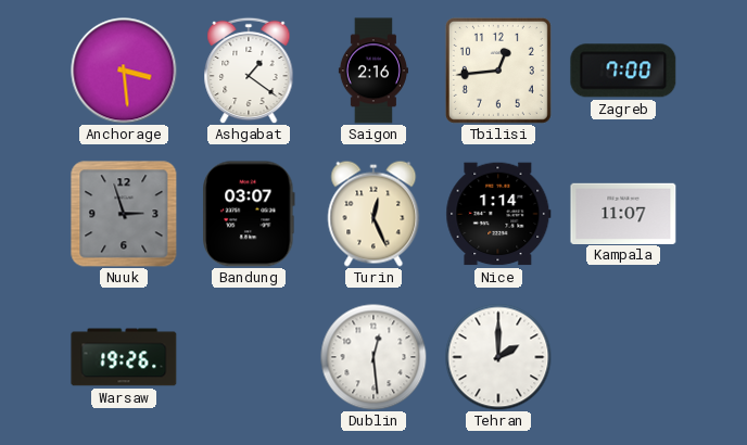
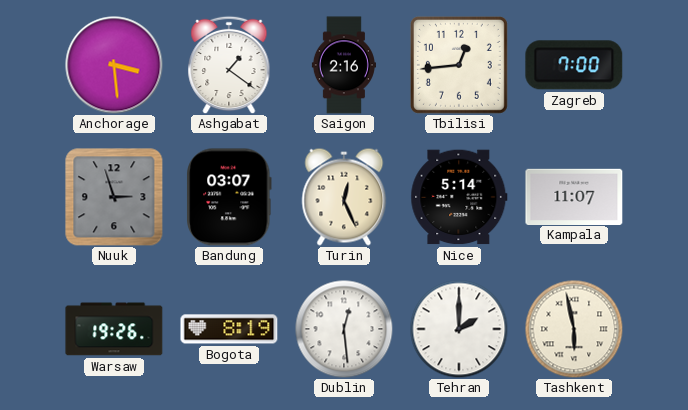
Nice: 1:14 -> 5:14 (459, 197)
Bogota: none -> 8:19 (229, 329)
Tashkent: none -> 5:58 (574, 329)
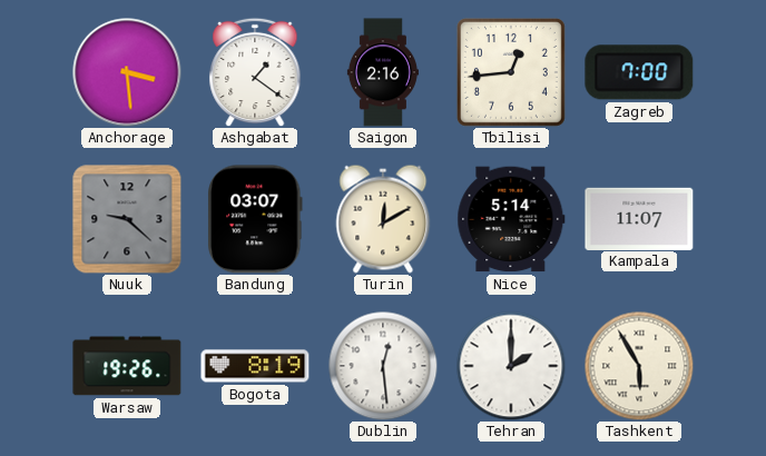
Nuuk: 2:57 -> 9:22 (127, 219)
Turin: 12:26 -> 12:10 (383, 219)
Tashkent: 5:58 -> 5:55 (639, 366)
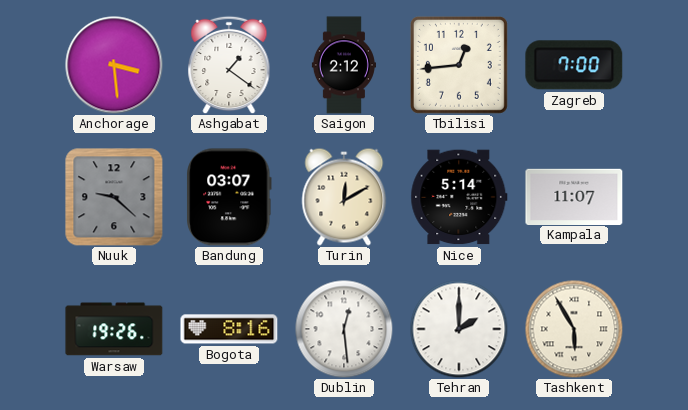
Saigon: 2:16 -> 2:12 (344, 65)
Bogota: 8:19 -> 8:16 (229, 329)
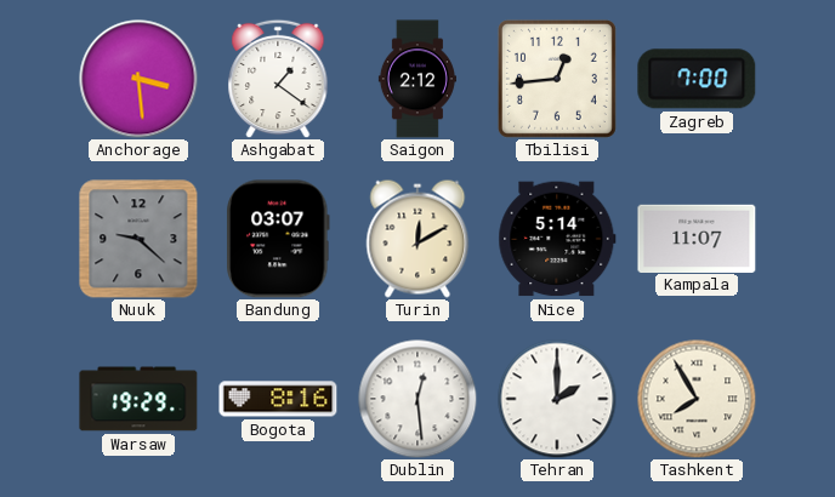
Warsaw: 19:26 -> 19:29 (138, 399)
Tashkent: 5:55 -> 7:55 (697, 399)
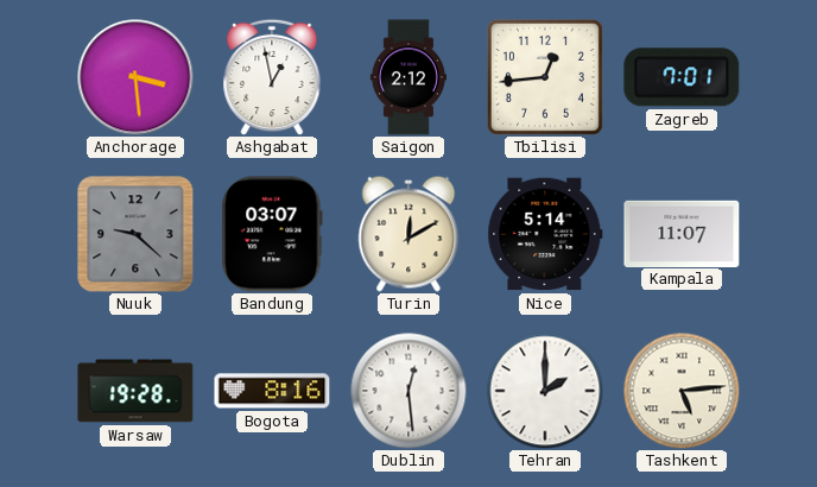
Ashgabat: 1:21 -> 12:58 (272, 77)
Zagreb: 7:00 -> 7:01 (682, 77)
Warsaw: 19:29 -> 19:28 (135, 391)
Tashkent: 7:55 -> 5:14 (682, 391)
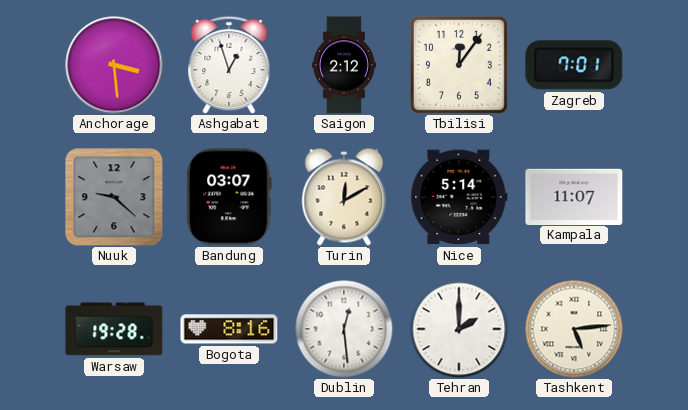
Ashgabat: 12:58 -> 12:57 (229, 65)
Tbilisi: 12:44 -> 12:06 (459, 65)
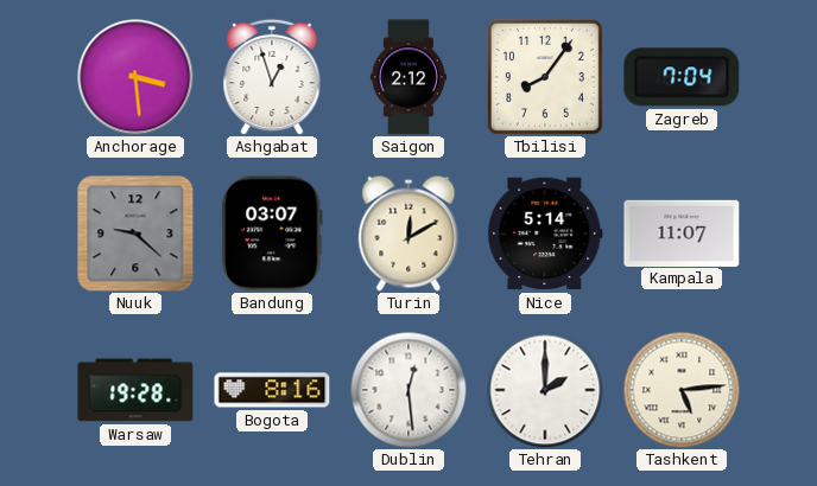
Tbilisi: 12:06 -> 8:06 (545, 77)
Zagreb: 7:01 -> 7:04 (682, 77)
